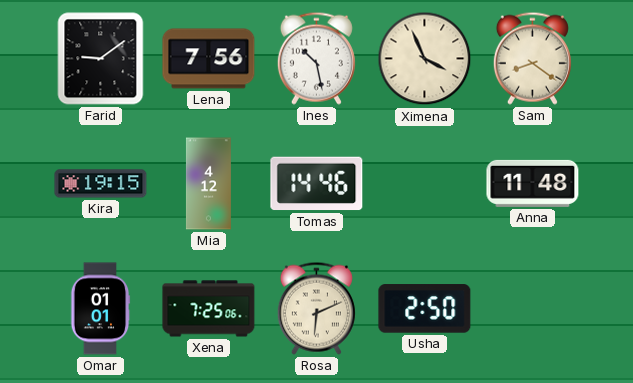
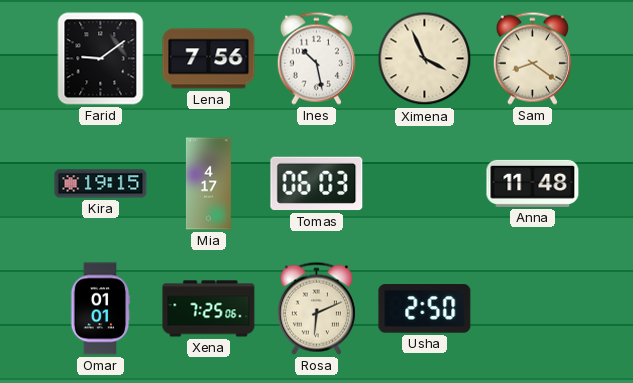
Mia: 4:12 -> 4:17 (208, 184)
Tomas: 14:46 -> 06:03 (317, 184)
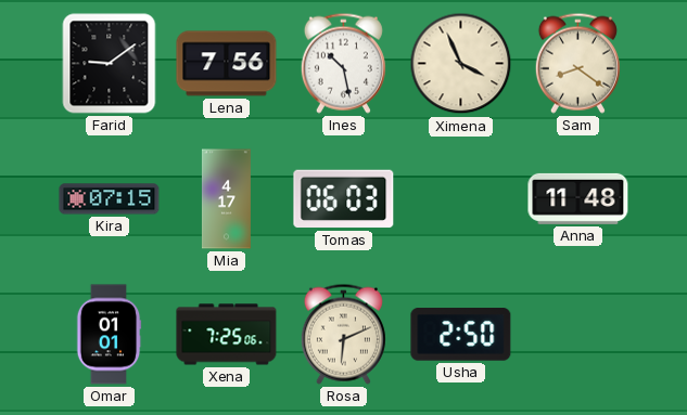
Kira: 19:15 -> 07:15 (110, 199)
